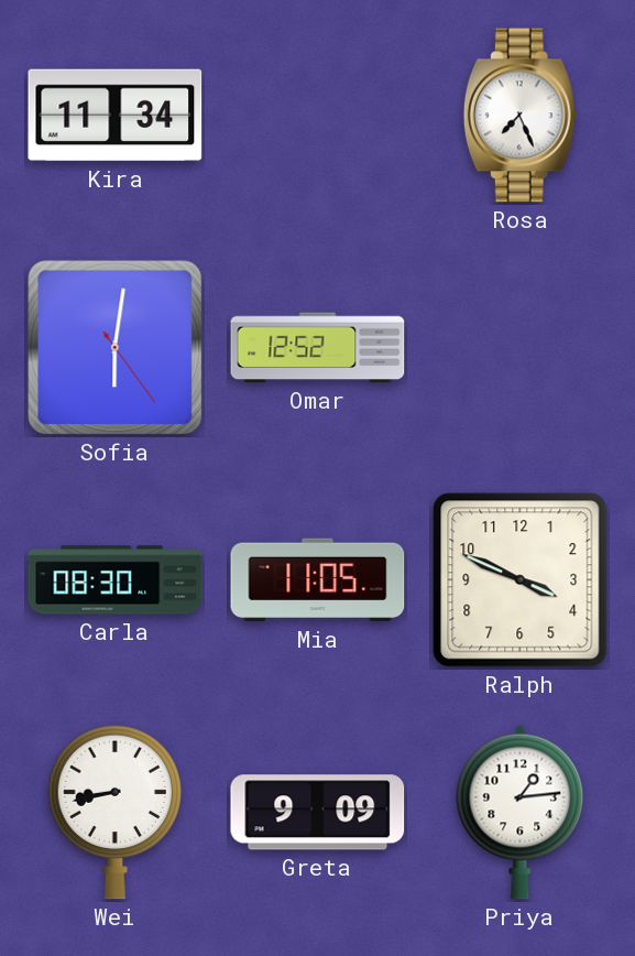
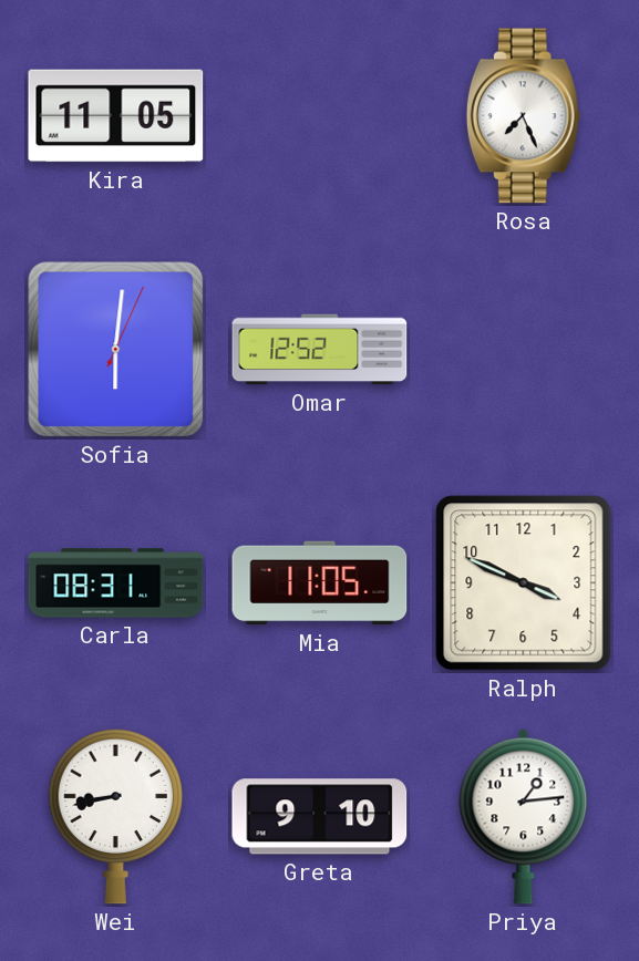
Kira: 11:34 -> 11:05 (116, 116)
Sofia: 6:01:24 -> 6:01:04 (116, 350)
Carla: 08:30 -> 08:31 (116, 583)
Greta: 9:09 -> 9:10 (320, 817)
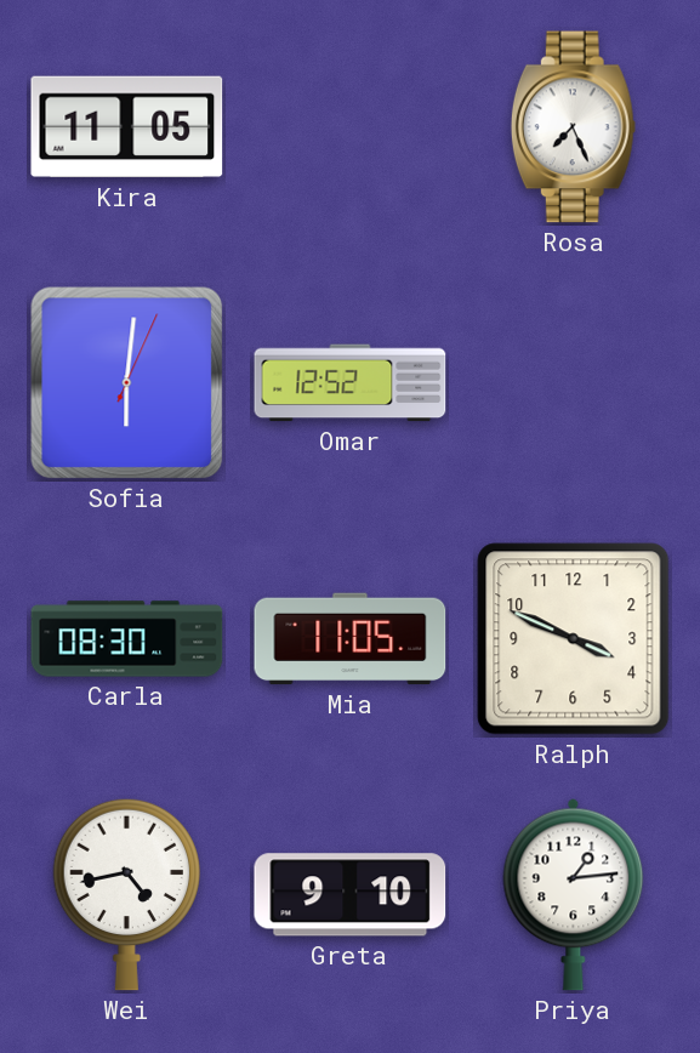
Carla: 08:31 -> 08:30 (127, 639)
Wei: 8:43 -> 4:43 (126, 894)
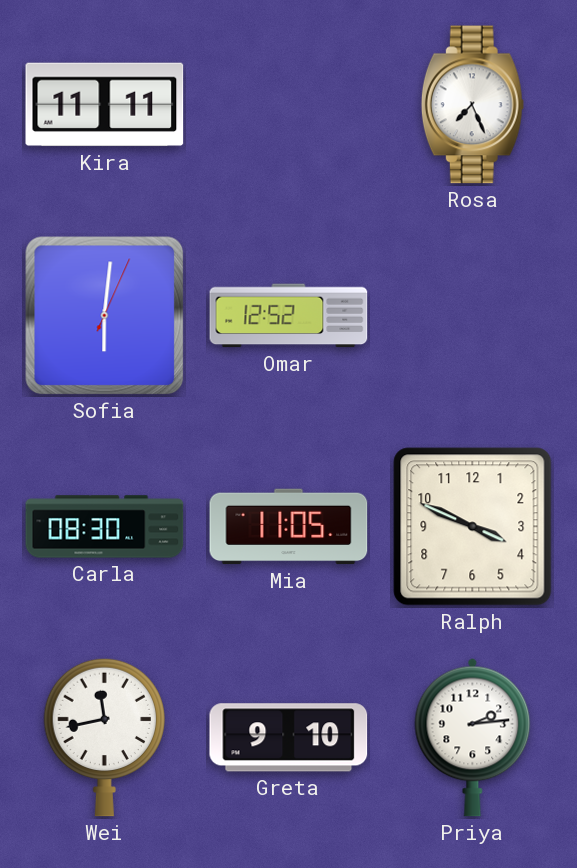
Kira: 11:05 -> 11:11 (105, 105)
Wei: 4:43 -> 11:43 (104, 737)
Priya: 1:14 -> 2:14 (473, 737)
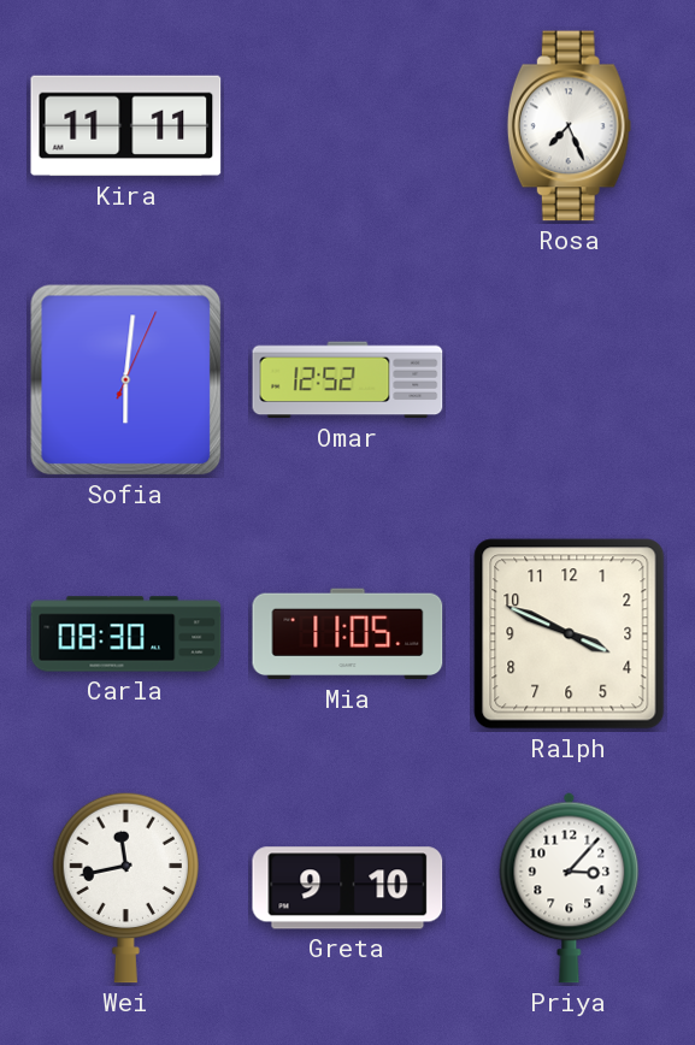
Priya: 2:14 -> 3:07 (570, 887)
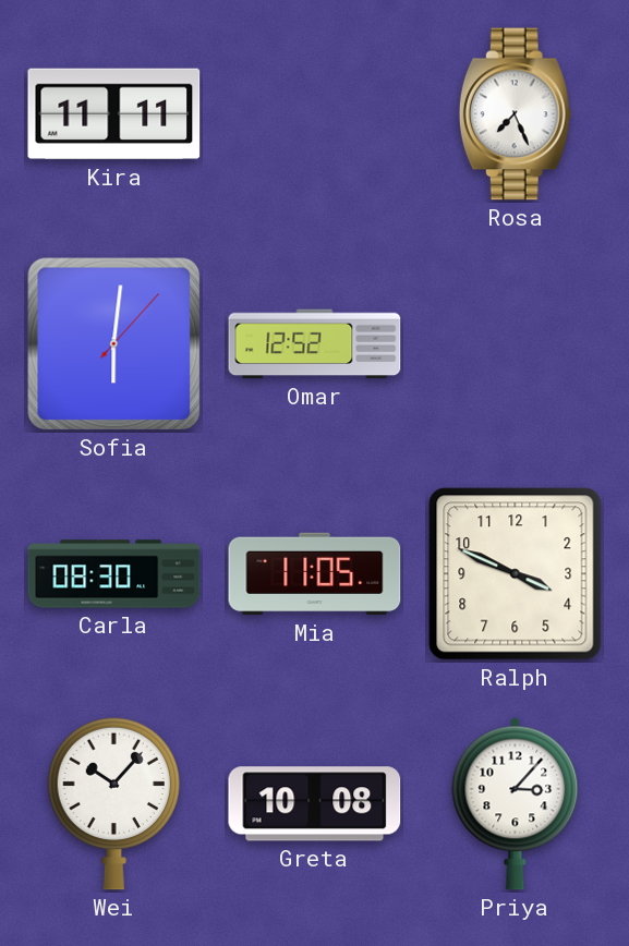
Sofia: 6:01:04 -> 6:01:07 (114, 344)
Wei: 11:43 -> 10:07 (113, 803)
Greta: 9:10 -> 10:08 (315, 804)
